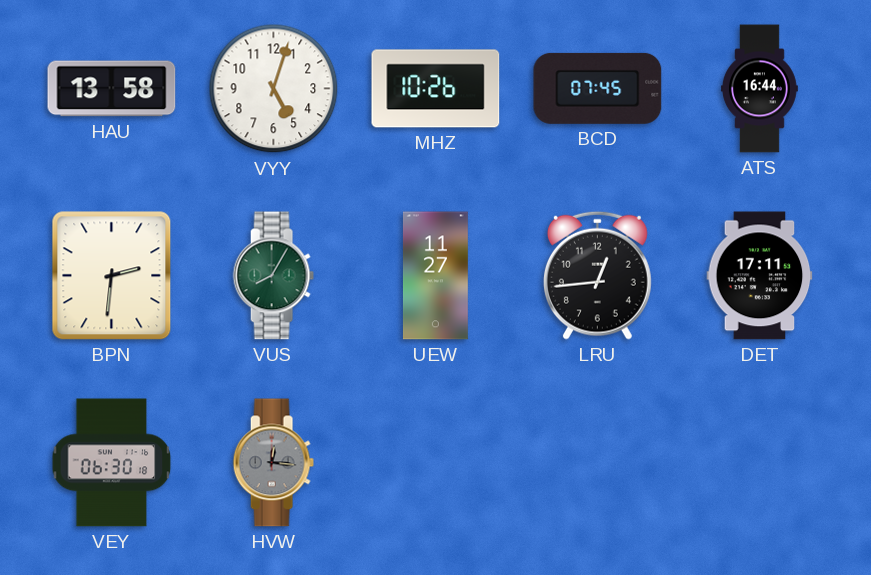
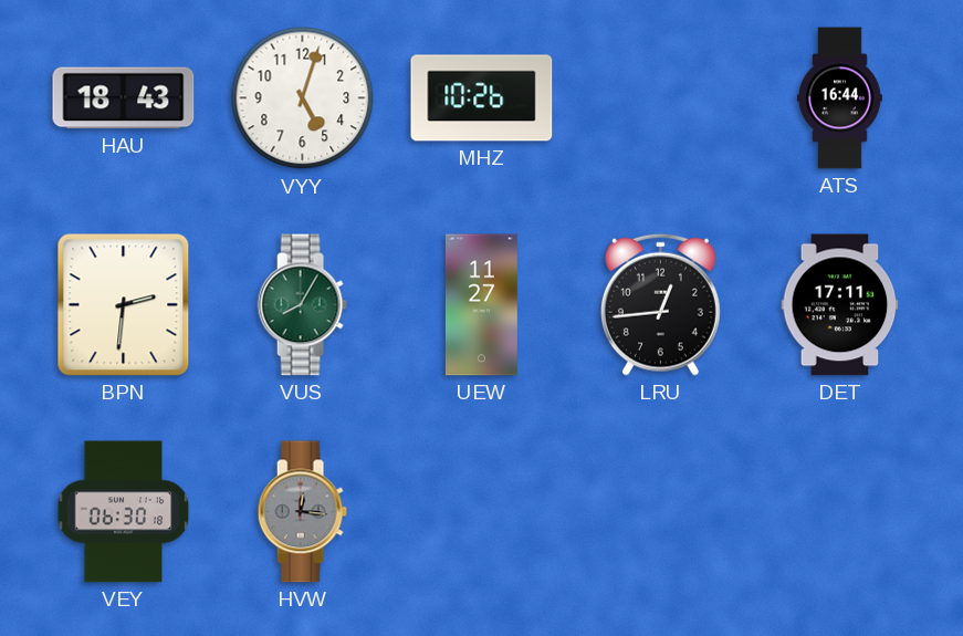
HAU: 13:58 -> 18:43 (124, 98)
BCD: 07:45 -> none (598, 88)
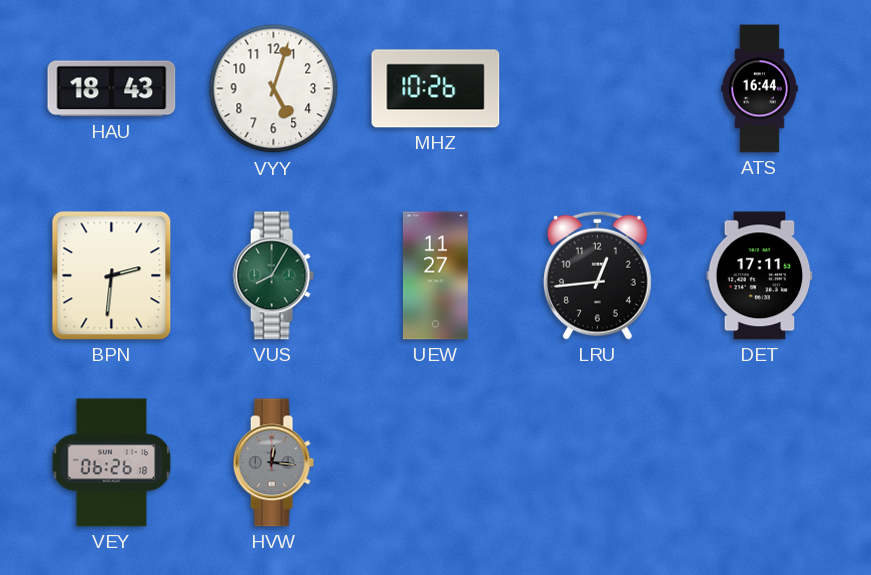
VEY: 06:30 -> 06:26 (112, 463)
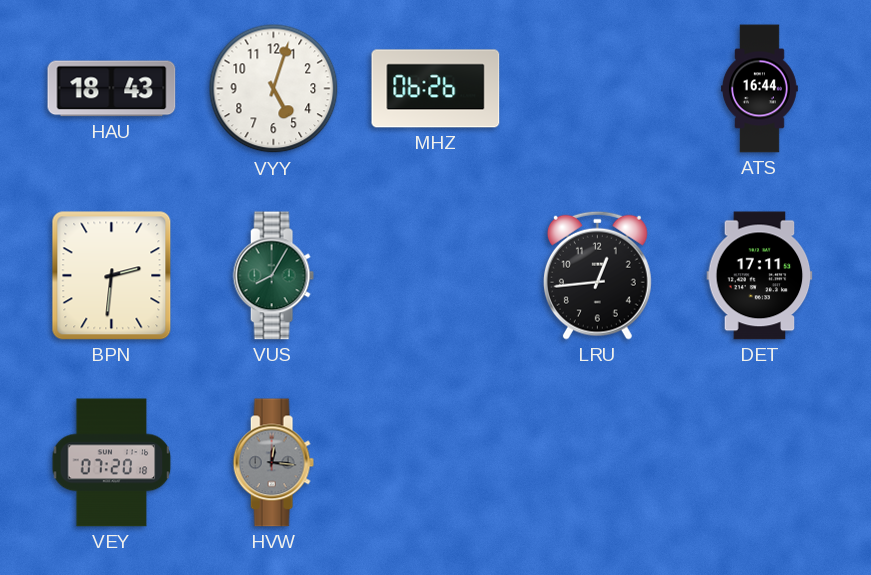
MHZ: 10:26 -> 06:26 (436, 89)
UEW: 11:27 -> none (435, 276)
VEY: 06:26 -> 07:20 (112, 463)
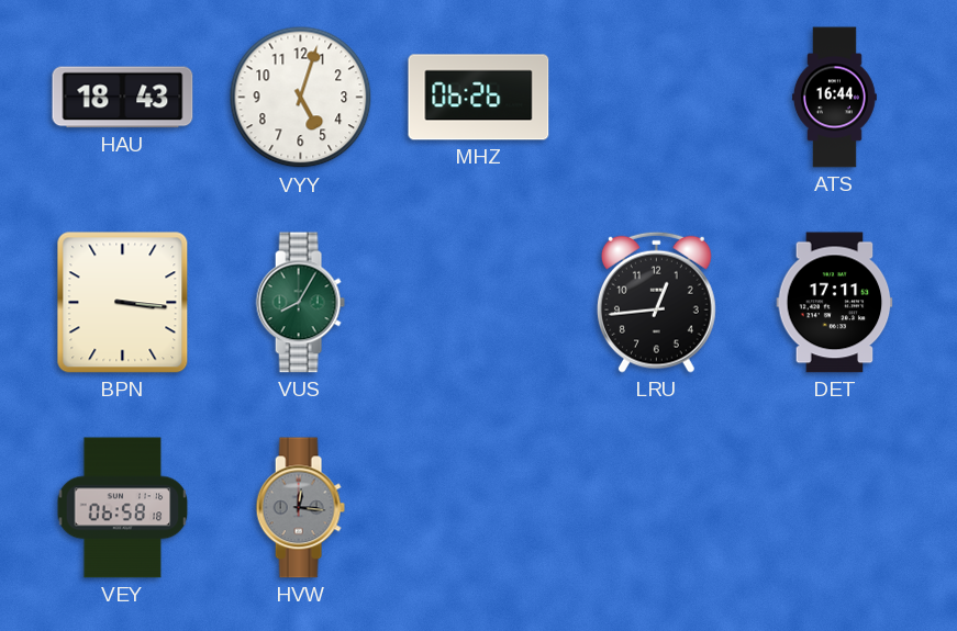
BPN: 2:31 -> 3:16 (123, 303)
VEY: 07:20 -> 06:58 (123, 508)
